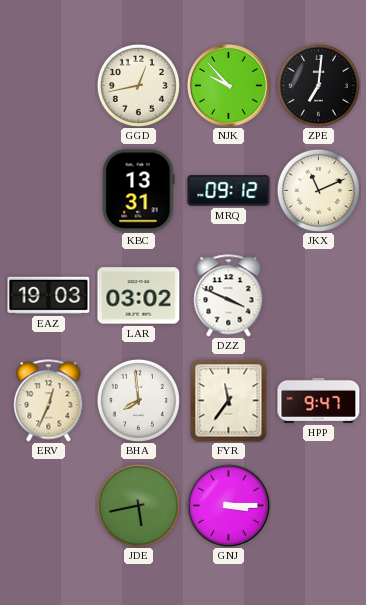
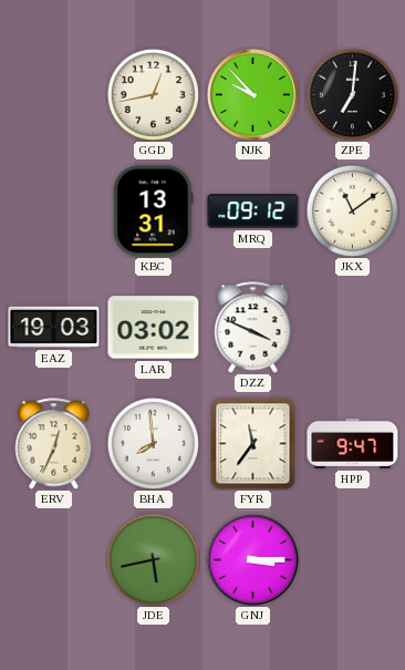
JKX: 11:11 -> 11:09 (352, 210)
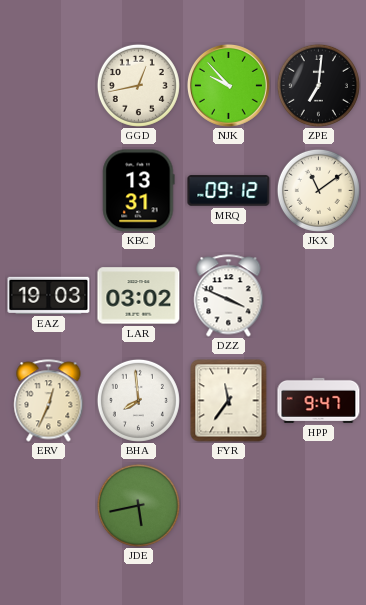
GNJ: 3:15 -> none (252, 559)
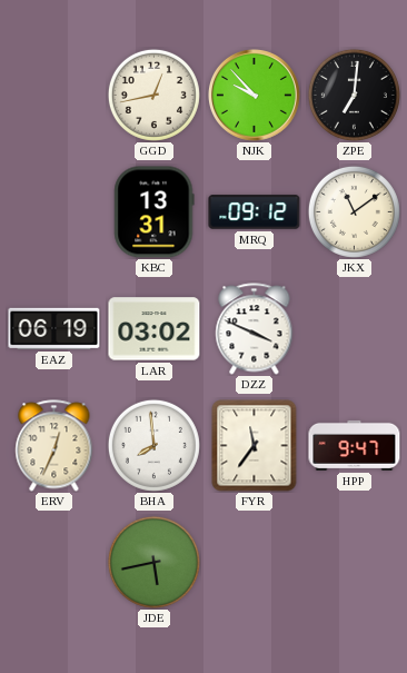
EAZ: 19:03 -> 06:19 (54, 328)
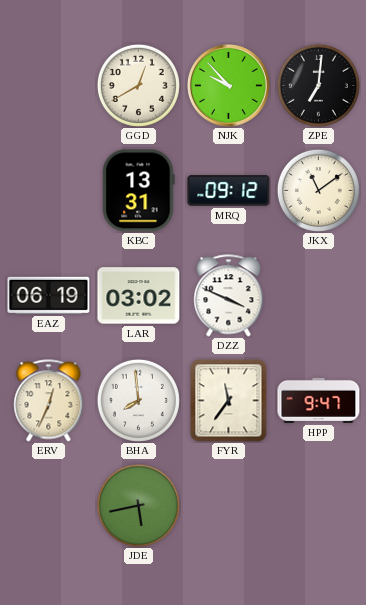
GGD: 12:43 -> 12:40 (138, 85)
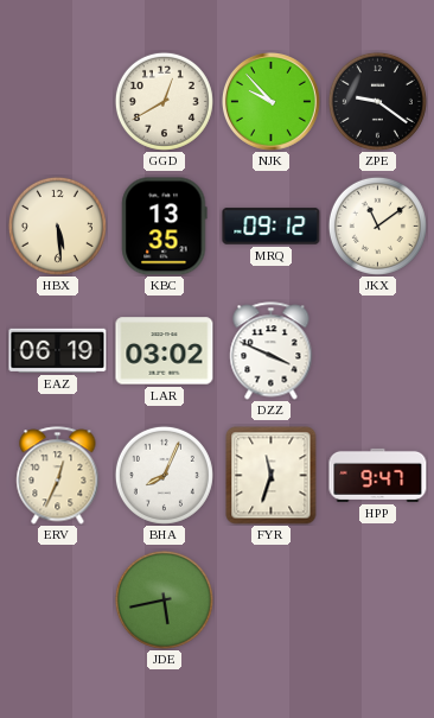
ZPE: 7:01 -> 9:21 (377, 101)
HBX: none -> 5:29 (57, 225)
KBC: 13:31 -> 13:35 (165, 227)
BHA: 7:59 -> 8:04 (164, 475)
FYR: 11:36 -> 11:33 (272, 476)
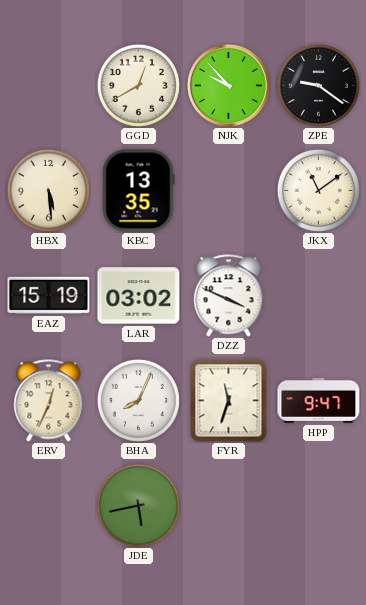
MRQ: 09:12 -> none (272, 227)
EAZ: 06:19 -> 15:19 (49, 295)
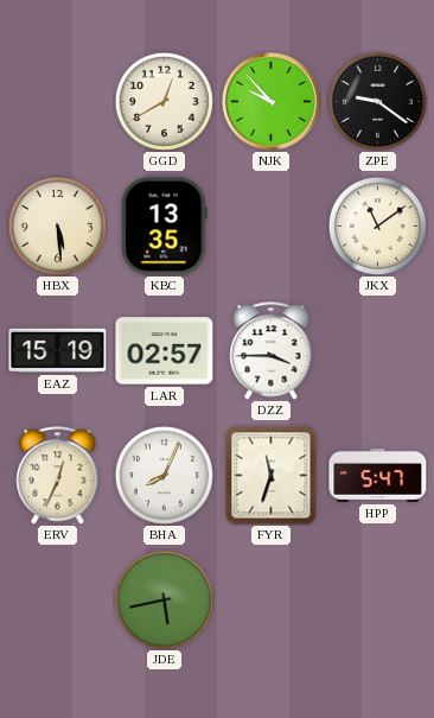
LAR: 03:02 -> 02:57 (165, 351)
DZZ: 3:49 -> 3:45 (272, 351)
HPP: 9:47 -> 5:47 (378, 475)
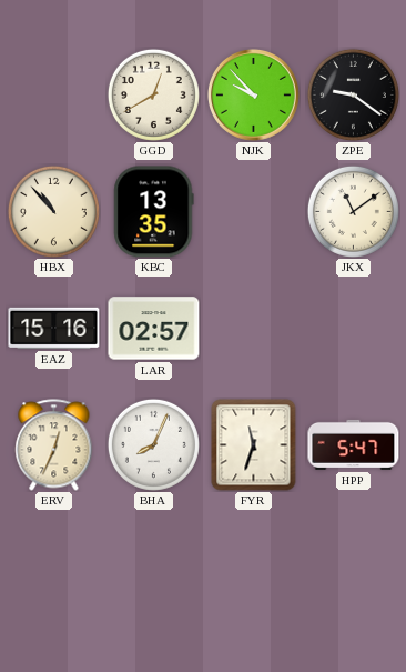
HBX: 5:29 -> 10:53 (53, 211)
EAZ: 15:19 -> 15:16 (54, 328)
DZZ: 3:45 -> none (272, 351)
JDE: 5:43 -> none (164, 599)
